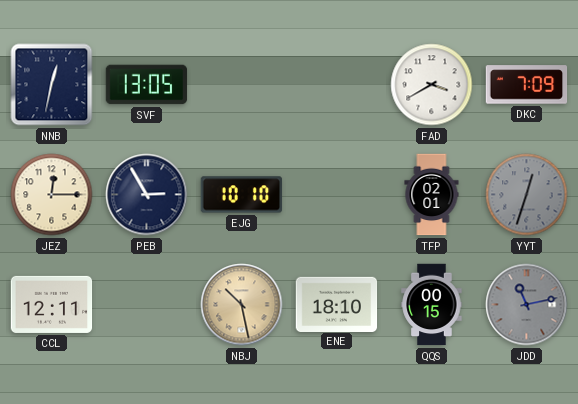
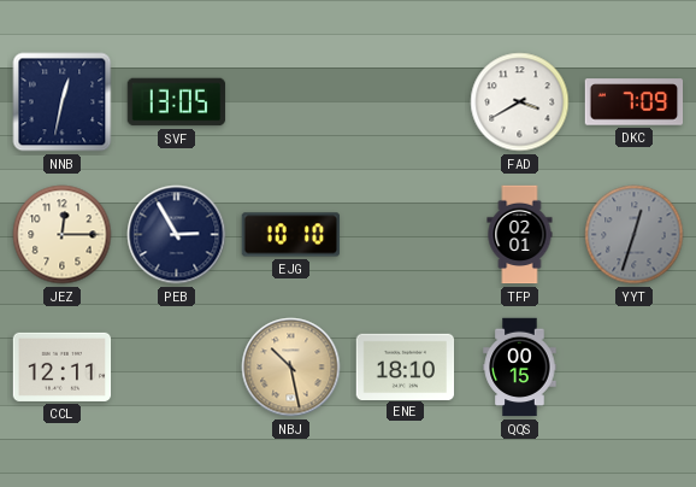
JDD: 11:13 -> none (527, 305)
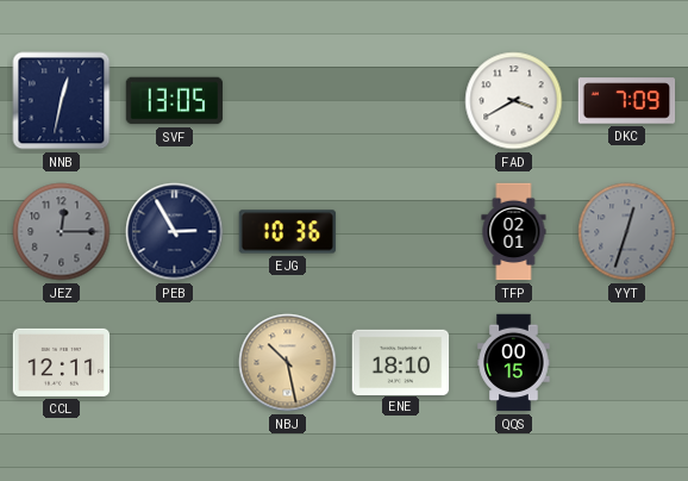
JEZ dial: cream -> grey (62, 232)
EJG: 10:10 -> 10:36 (288, 232)
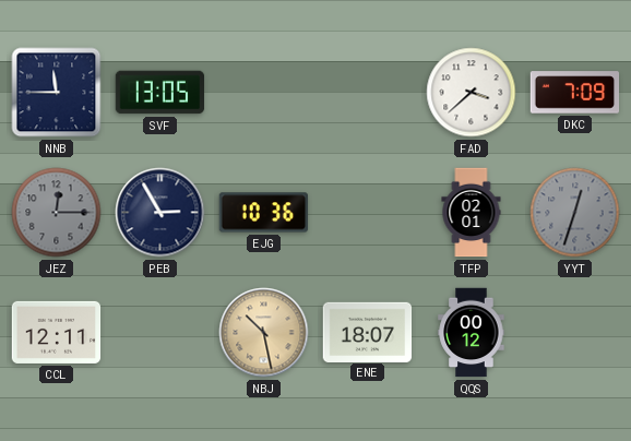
NNB: 12:32 -> 11:45 (57, 93)
FAD: 3:40 -> 3:38 (472, 93)
ENE: 18:10 -> 18:07 (368, 332)
QQS: 00:15 -> 00:12 (472, 333)
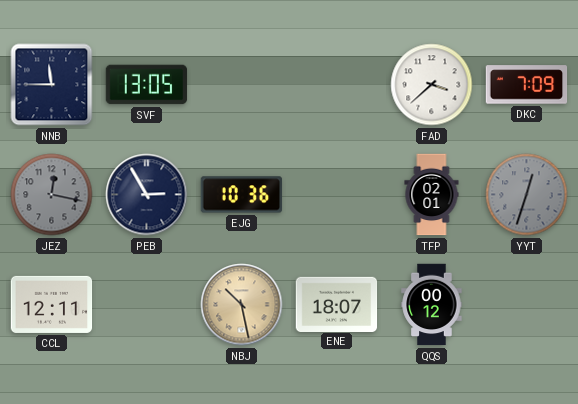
JEZ: 12:15 -> 12:17 (52, 195)
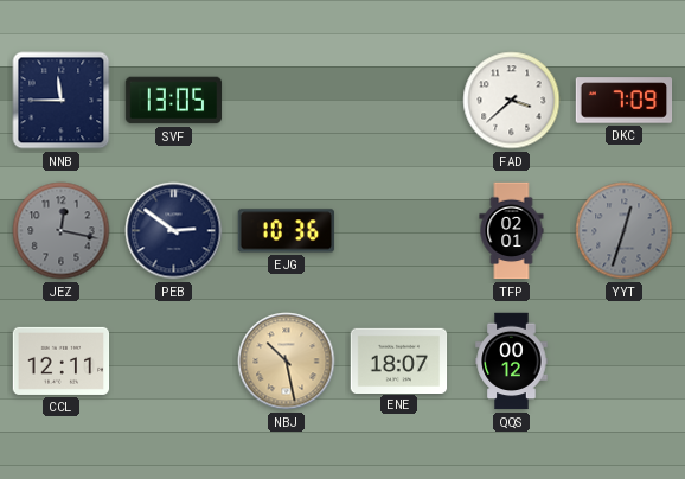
PEB: 2:55 -> 2:51 (174, 231)
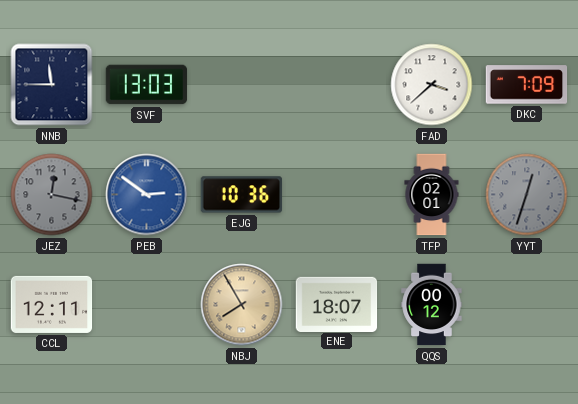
SVF: 13:05 -> 13:03 (147, 85)
PEB dial: navy -> blue (147, 195)
NBJ: 10:28 -> 7:55 (242, 305)
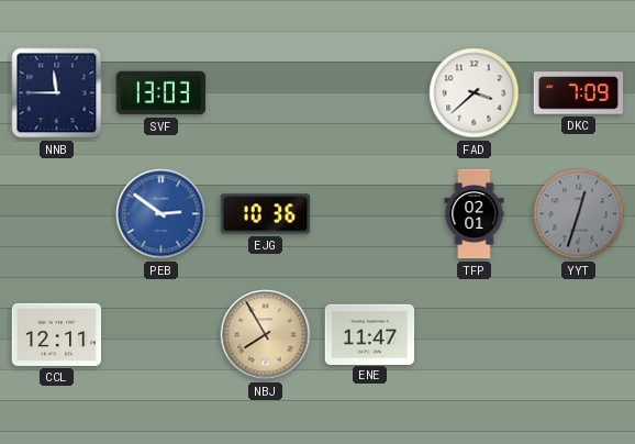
JEZ: 12:17 -> none (52, 195)
ENE: 18:07 -> 11:47 (370, 334)
QQS: 00:12 -> none (432, 305)
